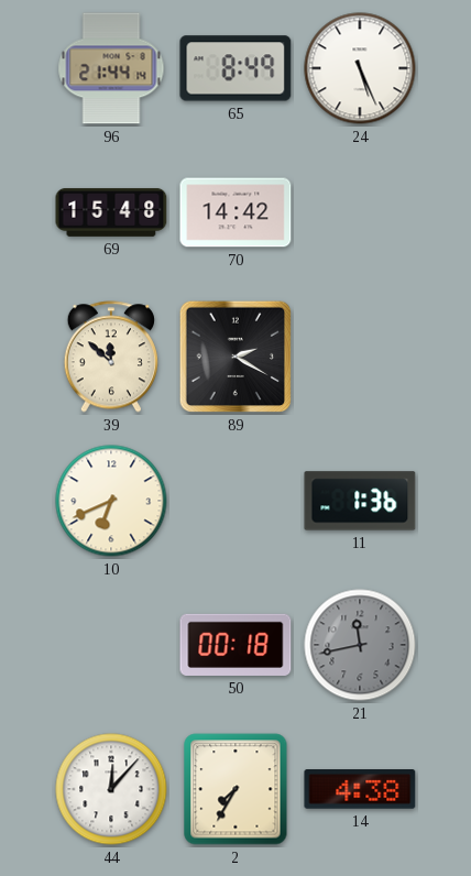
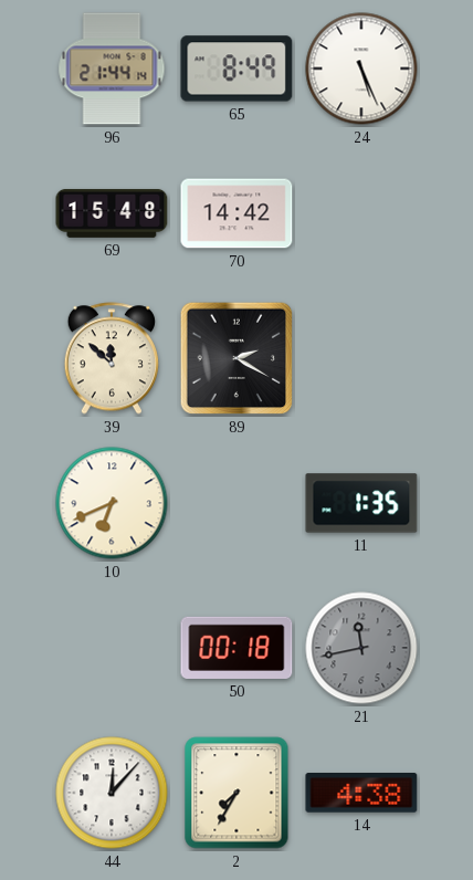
11: 1:36 -> 1:35 (361, 503)
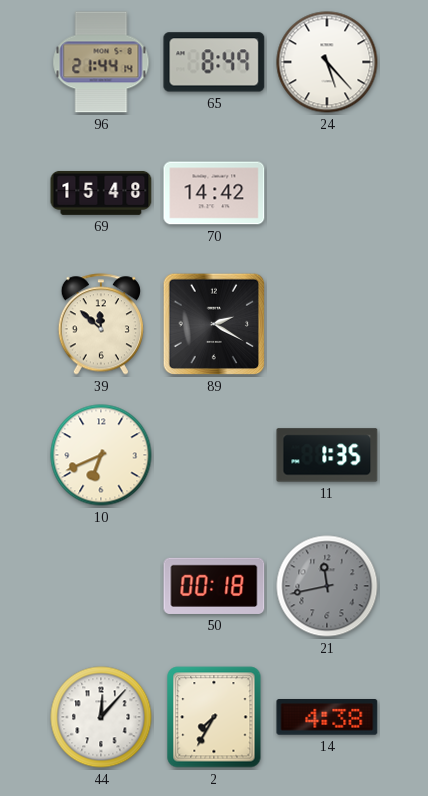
24: 5:26 -> 5:23 (327, 62)
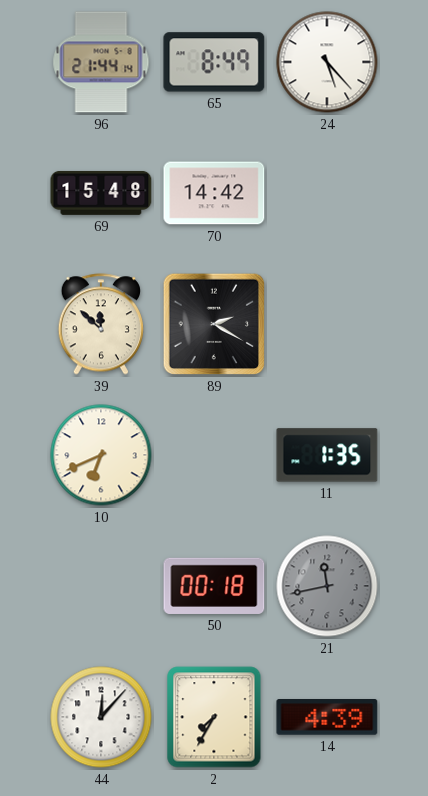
14: 4:38 -> 4:39 (327, 717)
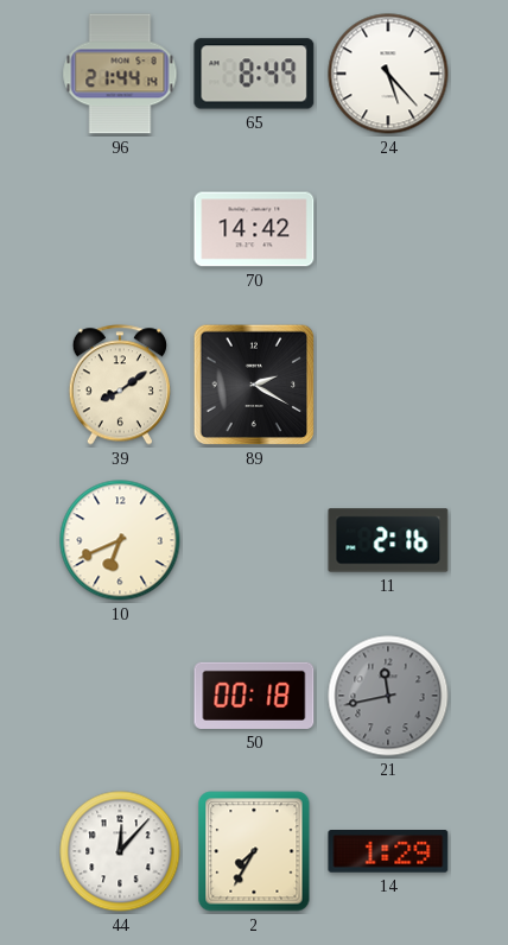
69: 15:48 -> none (101, 193)
39: 11:52 -> 8:09 (119, 385)
11: 1:35 -> 2:16 (388, 540)
14: 4:39 -> 1:29 (388, 851)
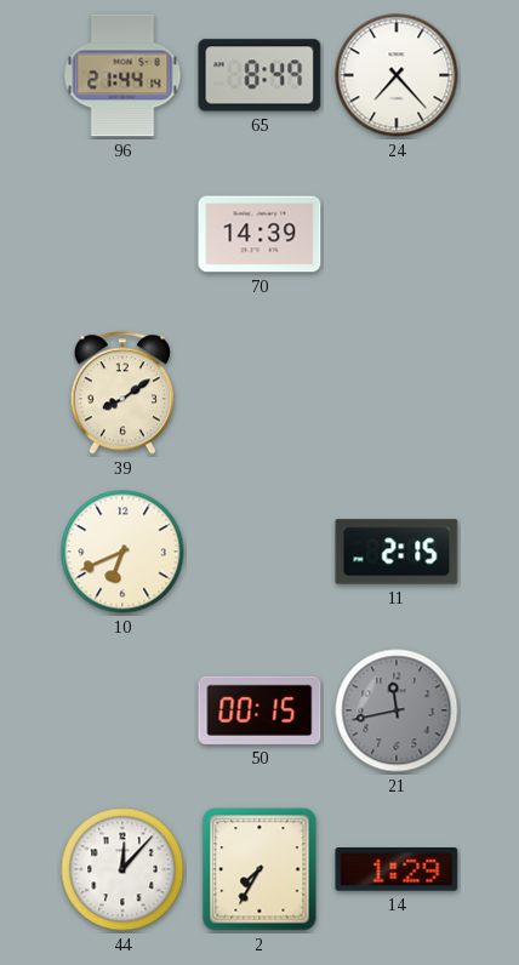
24: 5:23 -> 7:23 (397, 75)
70: 14:42 -> 14:39 (259, 234)
89: 2:20 -> none (254, 385)
11: 2:16 -> 2:15 (397, 552)
50: 00:18 -> 00:15 (259, 710)
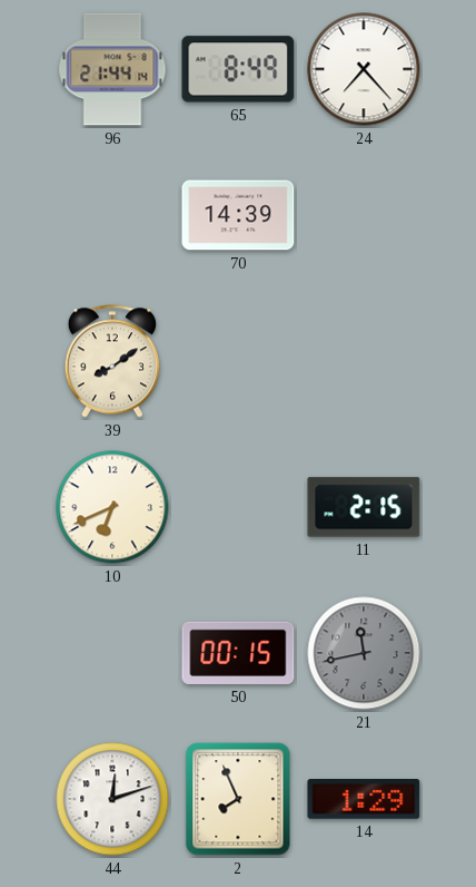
44: 12:07 -> 12:12 (112, 799)
2: 7:35 -> 7:56 (238, 799)
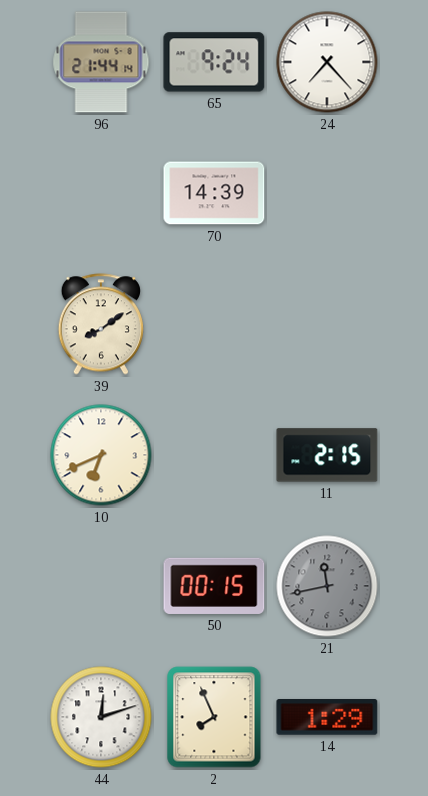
65: 8:49 -> 9:24 (214, 62)
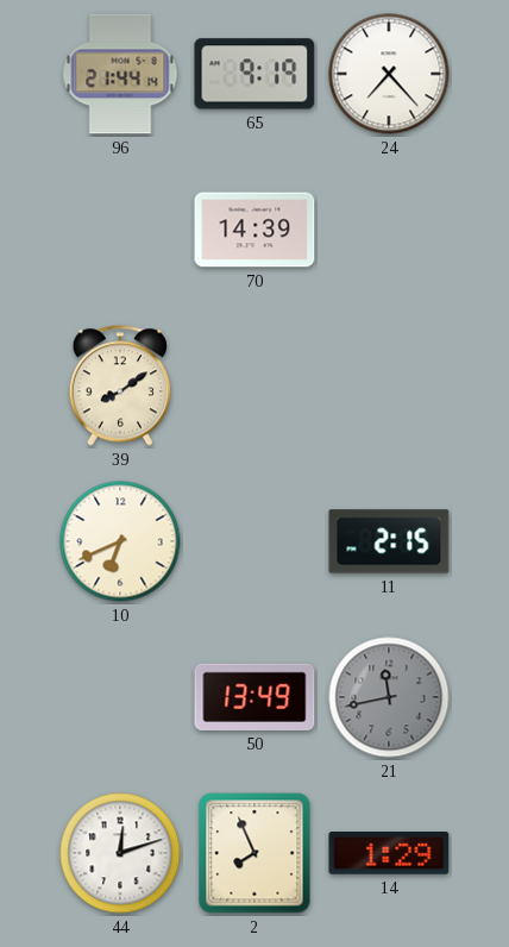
65: 9:24 -> 9:19 (254, 74)
50: 00:15 -> 13:49 (254, 697)
